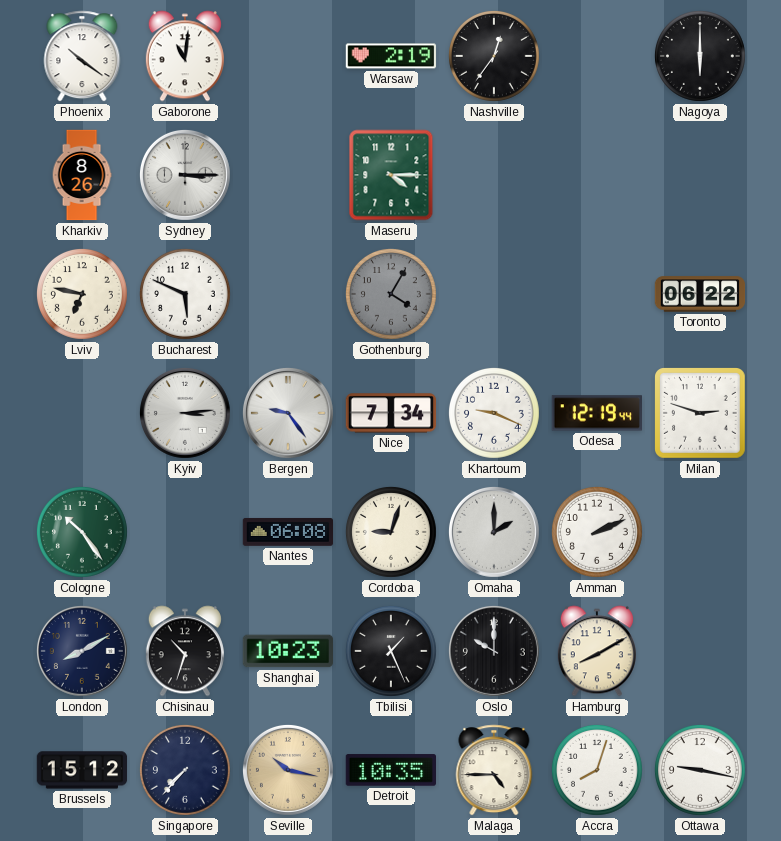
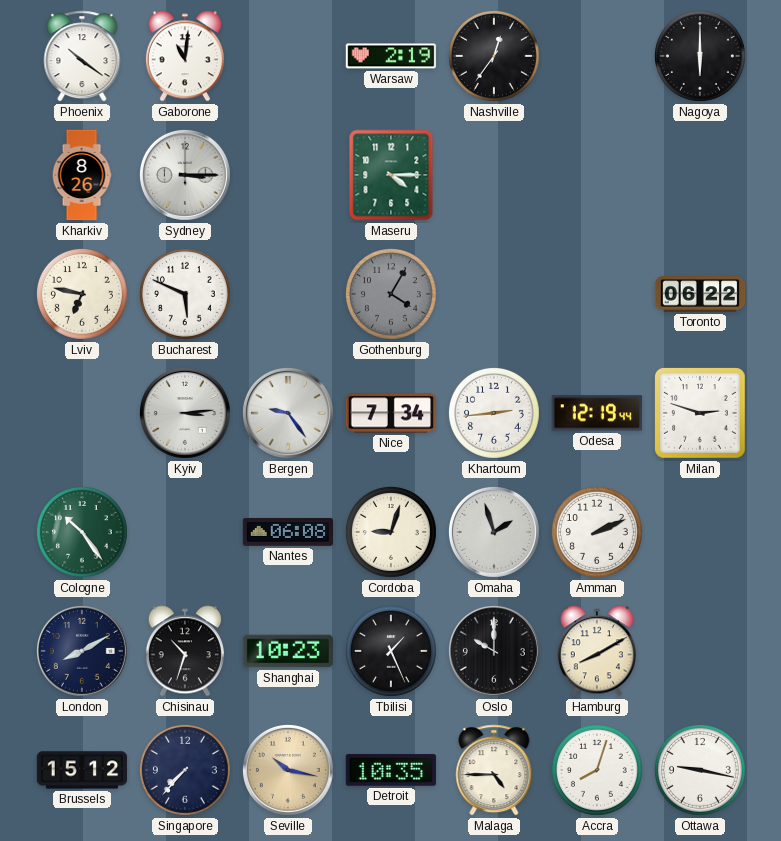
Khartoum: 9:19 -> 2:44 (494, 413)
Omaha: 2:00 -> 1:57 (494, 532)
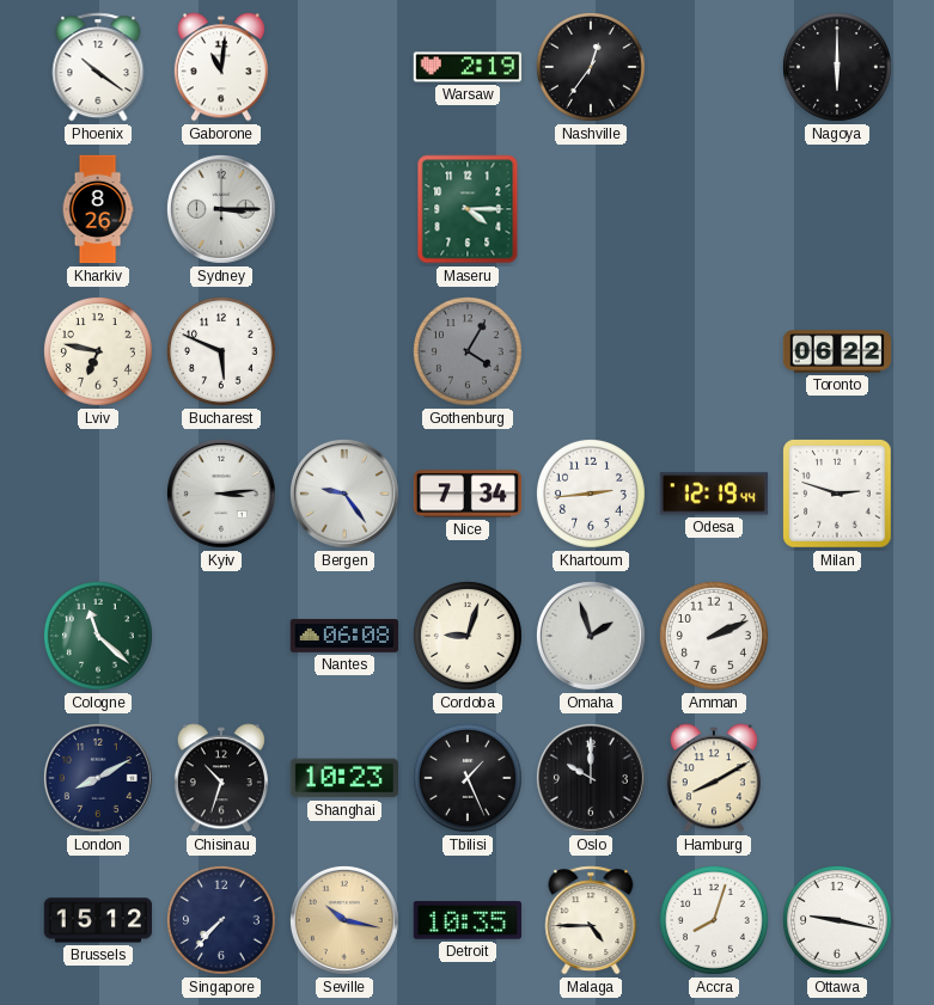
Cologne: 10:24 -> 11:22 (98, 636)
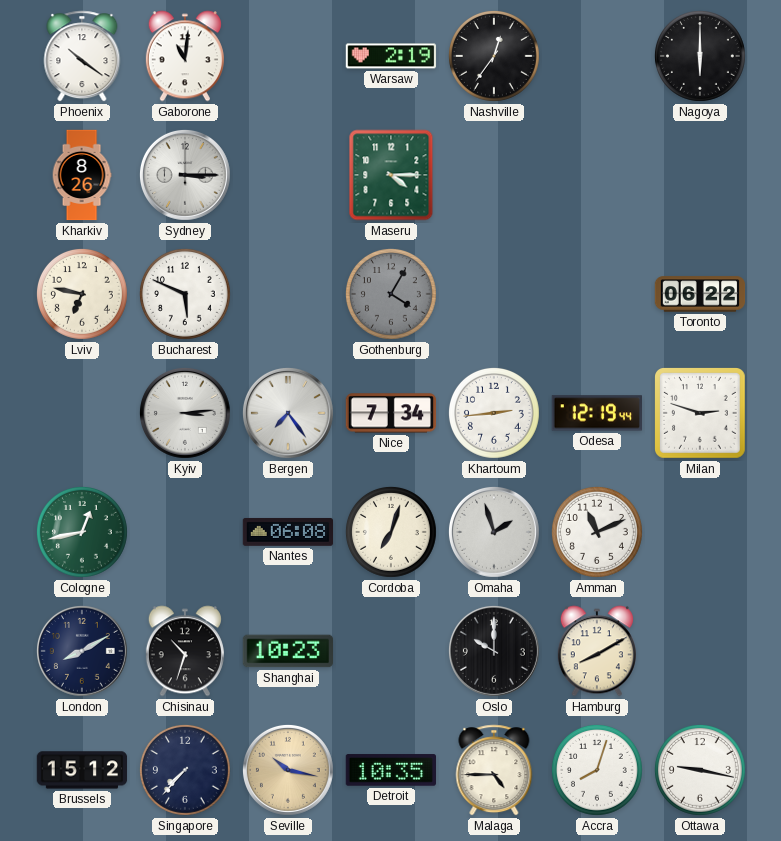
Bergen: 9:24 -> 7:24 (288, 413)
Cologne: 11:22 -> 12:43 (82, 532)
Cordoba: 9:03 -> 7:03 (391, 532)
Amman: 2:11 -> 11:11 (597, 532)
Tbilisi: 1:26 -> none (468, 778)
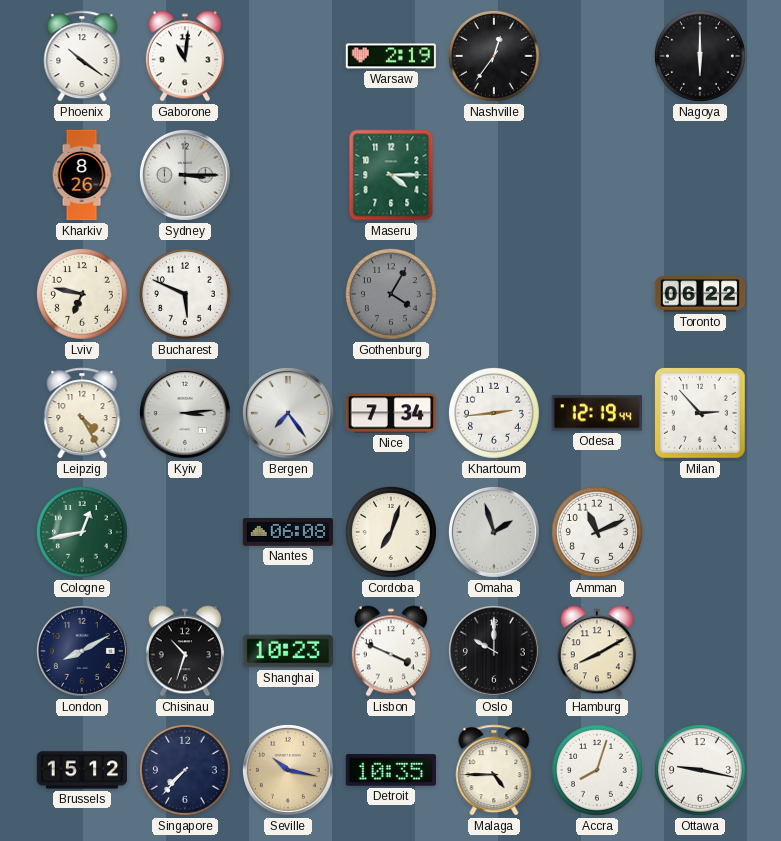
Leipzig: none -> 4:25 (82, 413)
Milan: 2:48 -> 2:53 (701, 414)
Lisbon: none -> 3:49 (391, 651)
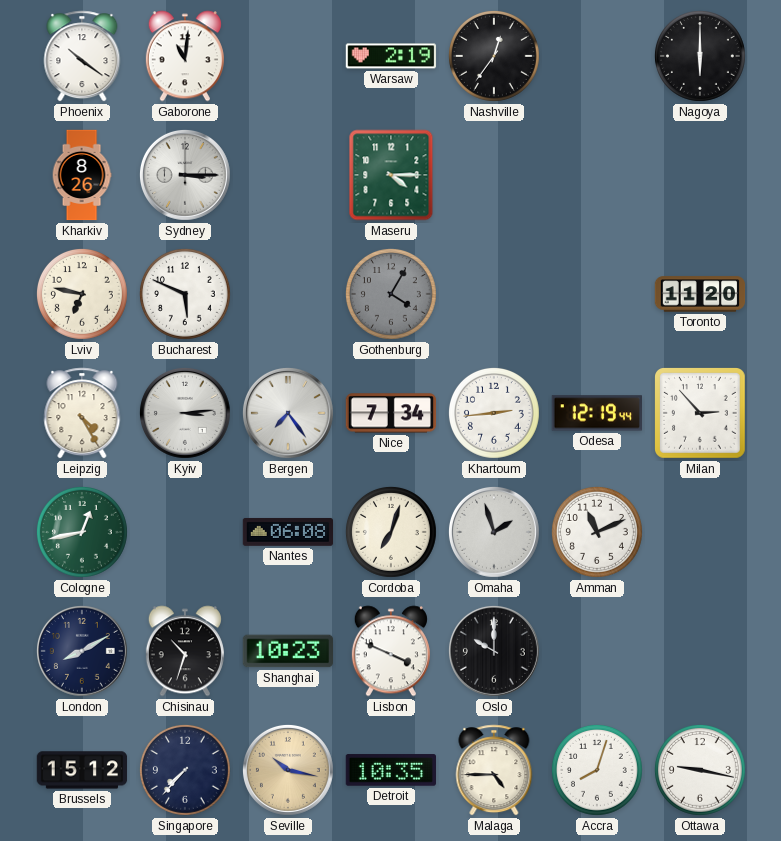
Toronto: 06:22 -> 11:20 (700, 294)
Hamburg: 8:10 -> none (597, 651)
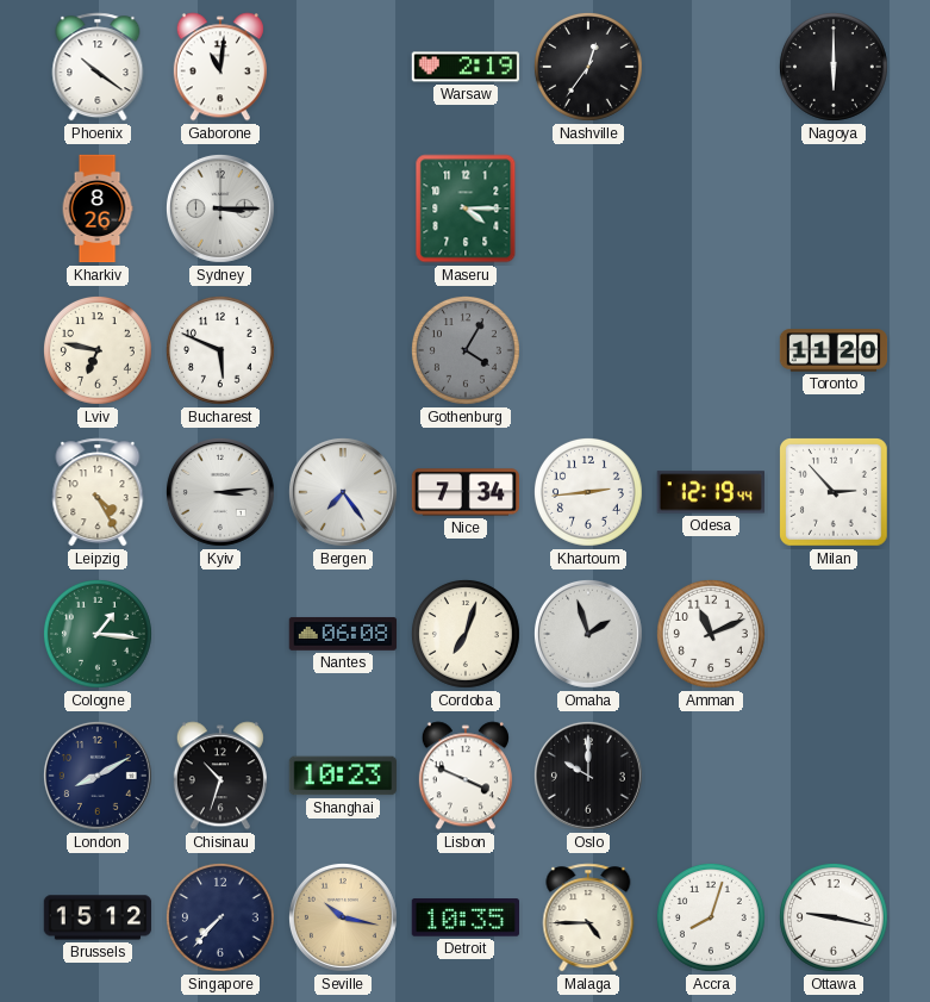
Cologne: 12:43 -> 1:16 (98, 634)
